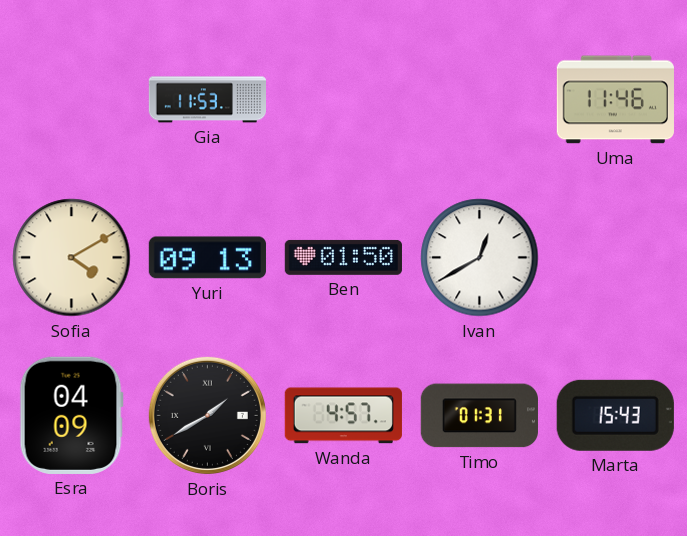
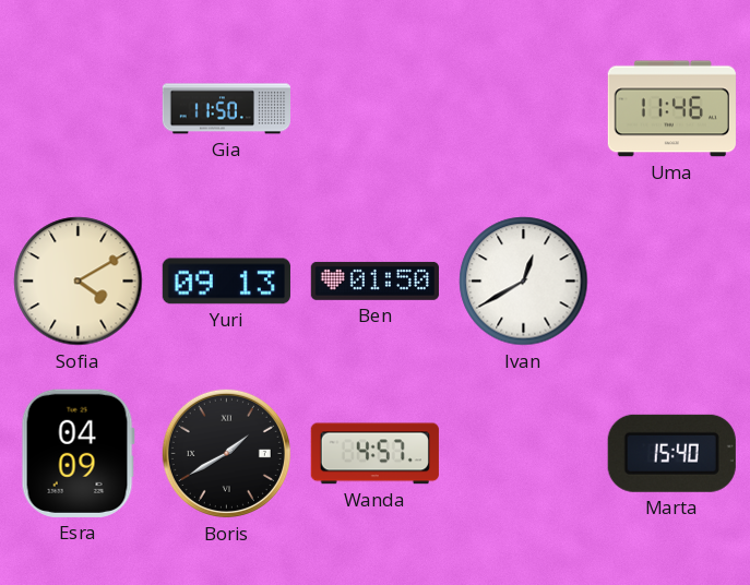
Gia: 11:53 -> 11:50 (227, 109)
Timo: 01:31 -> none (479, 416)
Marta: 15:43 -> 15:40 (671, 453)
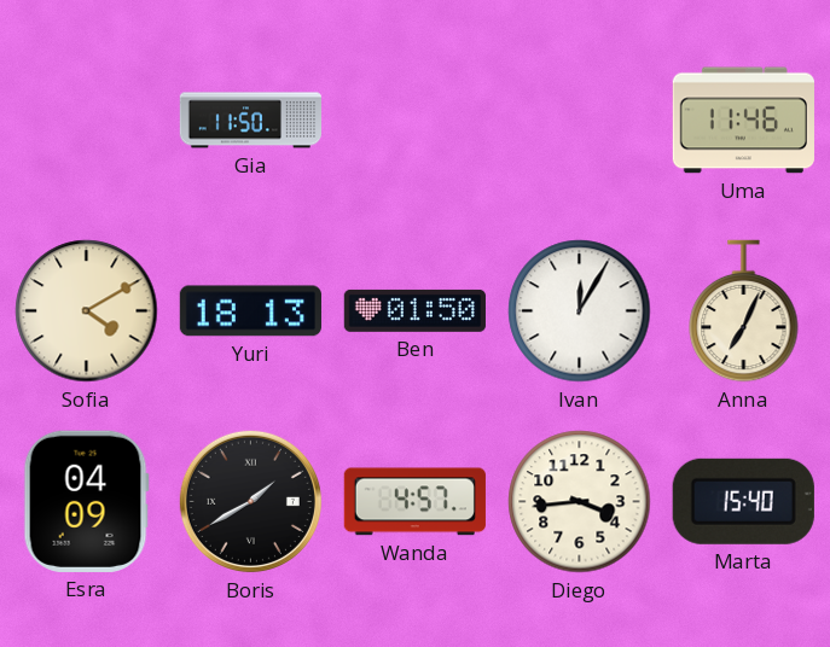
Yuri: 09:13 -> 18:13 (250, 311)
Ivan: 12:40 -> 12:05 (580, 311)
Anna: none -> 7:04 (744, 311)
Diego: none -> 3:44 (580, 502)
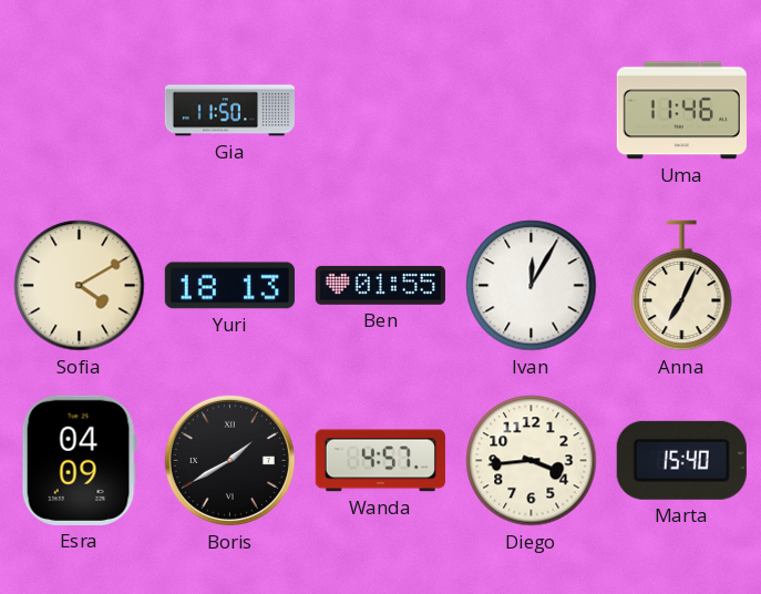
Ben: 01:50 -> 01:55 (380, 285)
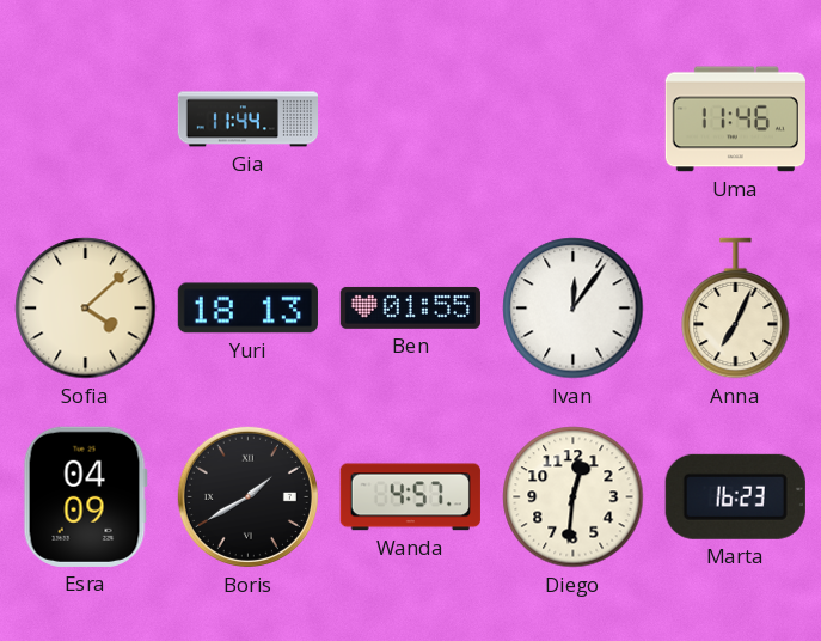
Gia: 11:50 -> 11:44 (249, 120)
Sofia: 4:10 -> 4:08 (86, 309)
Ivan: 12:05 -> 12:06 (574, 309)
Diego: 3:44 -> 12:31 (574, 497)
Marta: 15:40 -> 16:23 (735, 496)
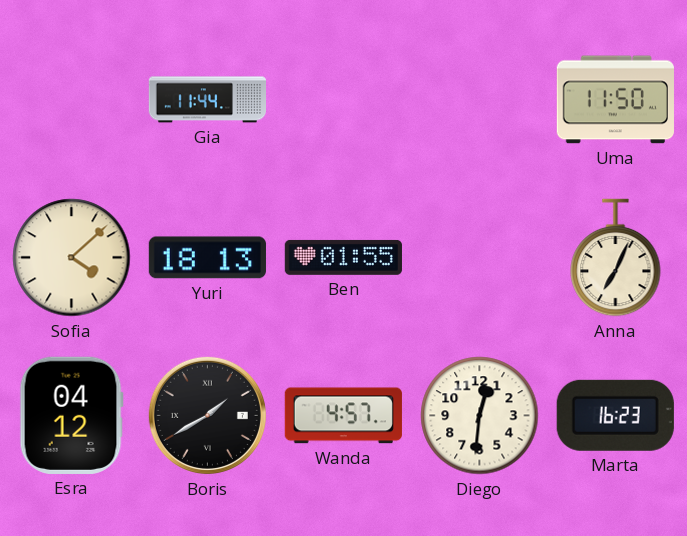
Uma: 11:46 -> 11:50 (615, 100)
Ivan: 12:06 -> none (574, 309)
Esra: 04:09 -> 04:12 (71, 415)
